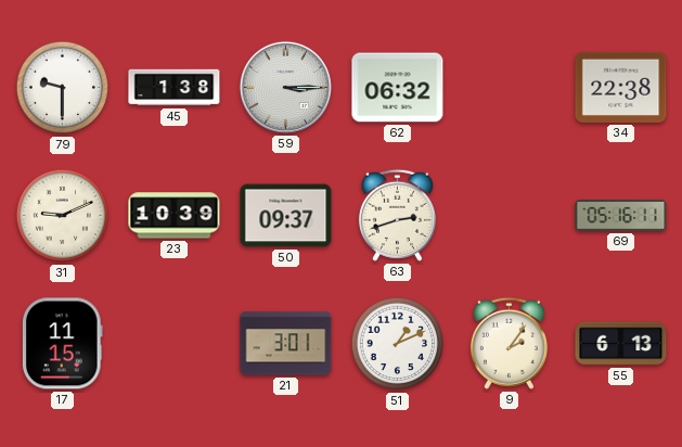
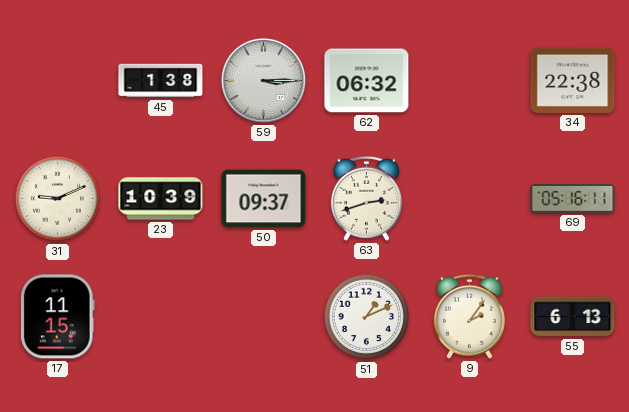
79: 9:30 -> none (63, 88)
21: 3:01 -> none (286, 344)
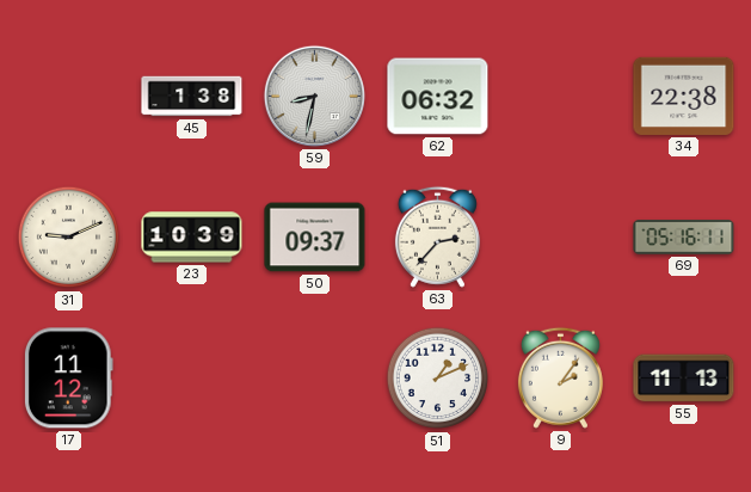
59: 3:15 -> 8:32 (314, 96)
63: 2:42 -> 2:37 (437, 236)
17: 11:15 -> 11:12 (68, 379)
55: 6:13 -> 11:13 (684, 379)
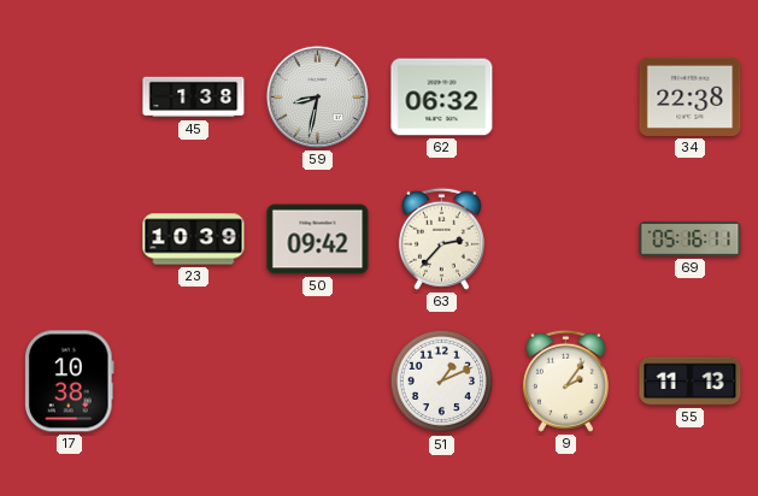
31: 9:11 -> none (69, 238)
50: 09:37 -> 09:42 (318, 240)
17: 11:12 -> 10:38 (69, 382)
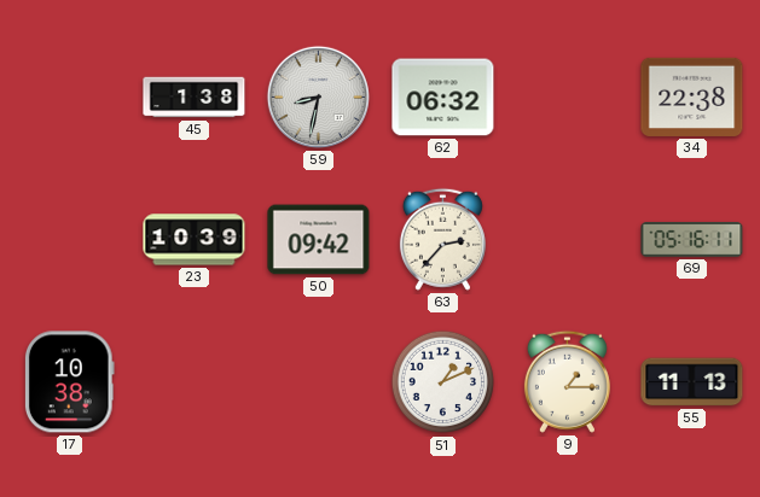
9: 2:06 -> 1:15 (567, 381)
